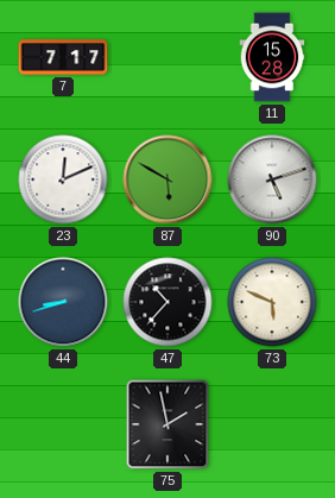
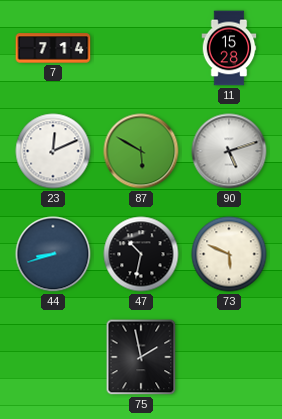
7: 7:17 -> 7:14 (53, 48)
47: 10:37 -> 10:32 (141, 254)
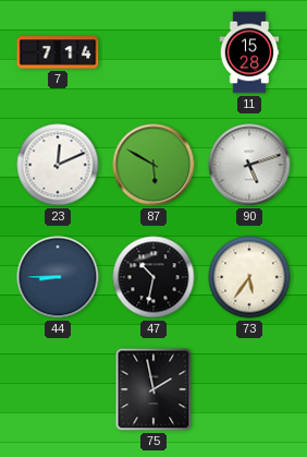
44: 8:42 -> 8:45 (58, 277)
73: 5:49 -> 5:36 (249, 277)
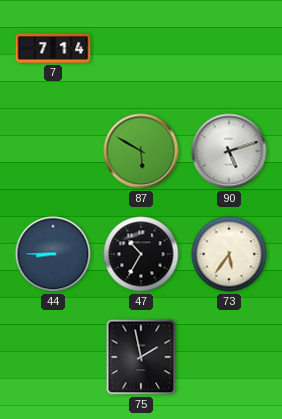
11: 15:28 -> none (249, 52)
23: 12:11 -> none (58, 165)
47: 10:32 -> 10:35 (141, 254)
